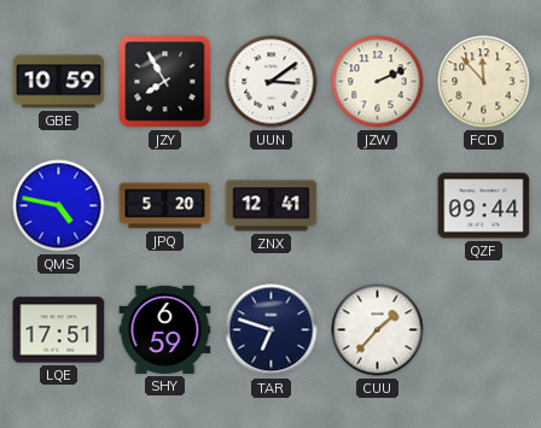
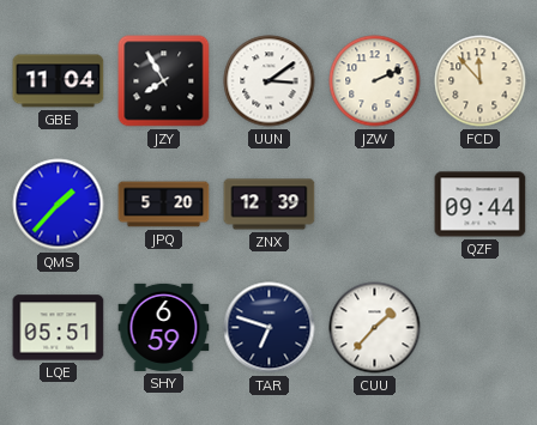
GBE: 10:59 -> 11:04 (59, 81)
QMS: 4:47 -> 1:37 (59, 205)
ZNX: 12:41 -> 12:39 (270, 205)
LQE: 17:51 -> 05:51 (59, 328)
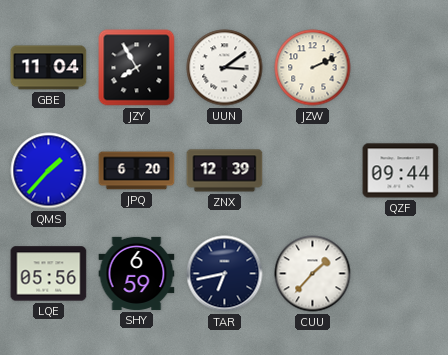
FCD: 11:53 -> none (481, 81)
JPQ: 5:20 -> 6:20 (137, 171)
LQE: 05:51 -> 05:56 (49, 274)
TAR: 6:48 -> 6:43 (225, 274)
